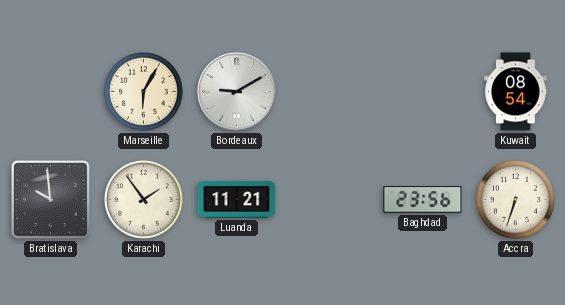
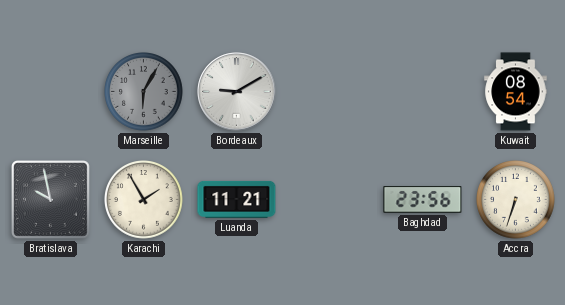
Marseille dial: cream -> grey (144, 92)
Bratislava: 9:59 -> 9:58 (51, 200)
Karachi: 1:54 -> 1:55 (144, 200)
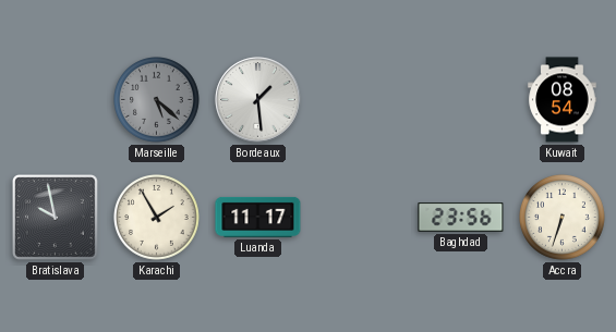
Marseille: 6:05 -> 5:22 (157, 100)
Bordeaux: 9:10 -> 1:29 (258, 100)
Luanda: 11:21 -> 11:17 (258, 217)
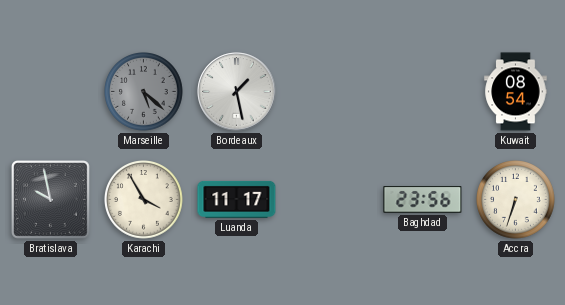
Bordeaux: 1:29 -> 1:28 (237, 92)
Karachi: 1:55 -> 3:55 (144, 200)
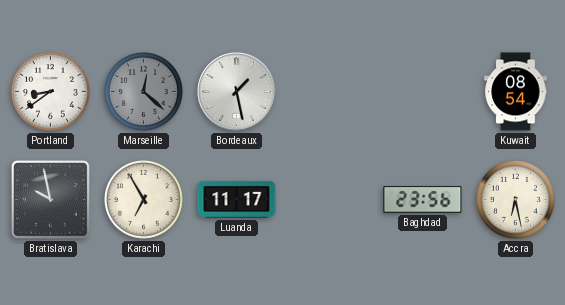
Portland: none -> 8:39 (51, 92)
Marseille: 5:22 -> 12:22 (144, 92)
Karachi: 3:55 -> 6:55 (144, 200)
Accra: 6:33 -> 6:28 (516, 200)
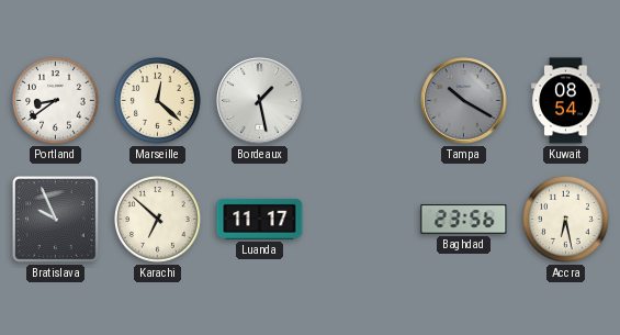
Marseille dial: grey -> cream (158, 101)
Tampa: none -> 10:20 (464, 101)
Bratislava: 9:58 -> 9:56 (56, 220)
Karachi: 6:55 -> 6:52 (158, 220)
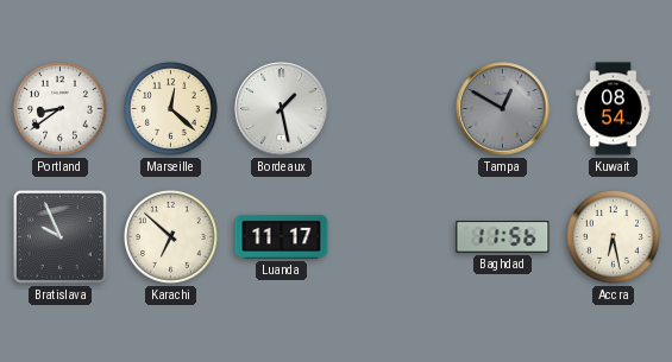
Tampa: 10:20 -> 12:50 (503, 109)
Baghdad: 23:56 -> 11:56 (503, 237)
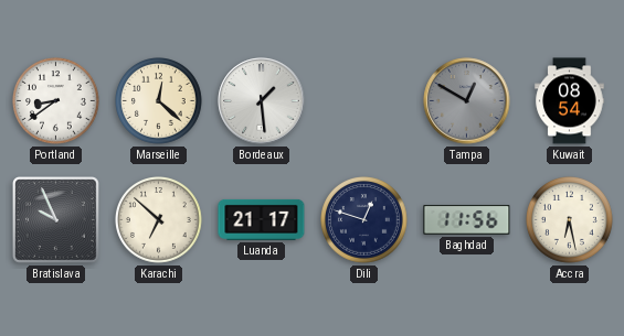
Bordeaux: 1:28 -> 1:29 (262, 101)
Luanda: 11:17 -> 21:17 (262, 219)
Dili: none -> 12:48 (364, 220)
